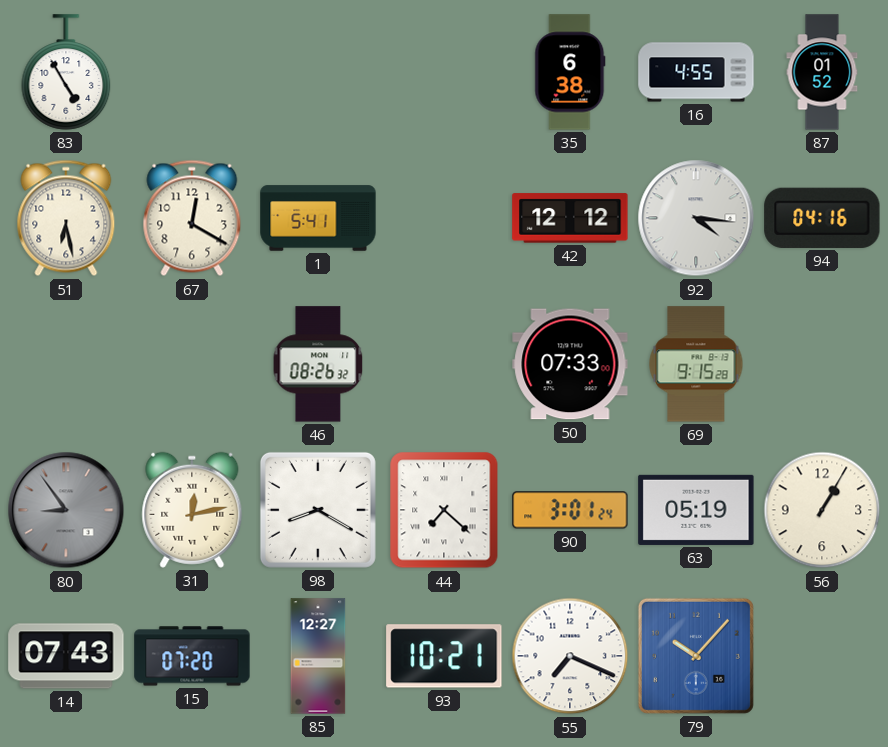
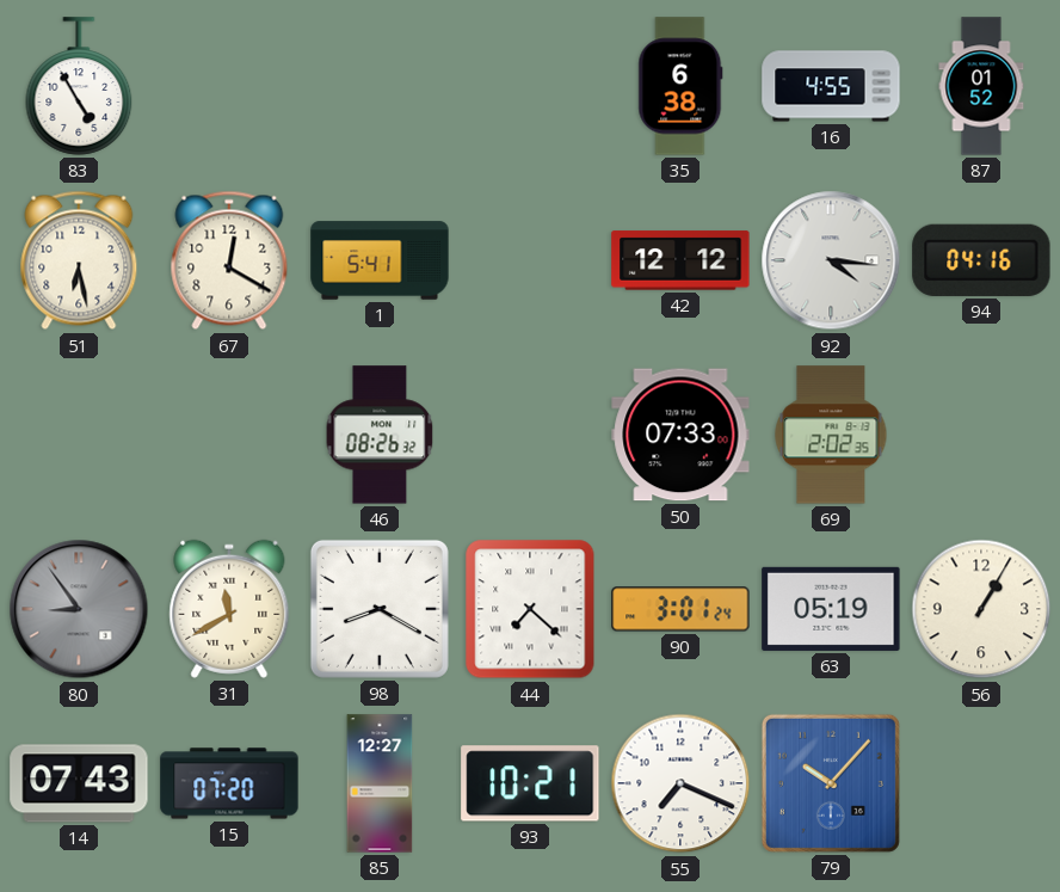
69: 9:15 -> 2:02 (831, 435)
31: 12:13 -> 11:40 (229, 609)
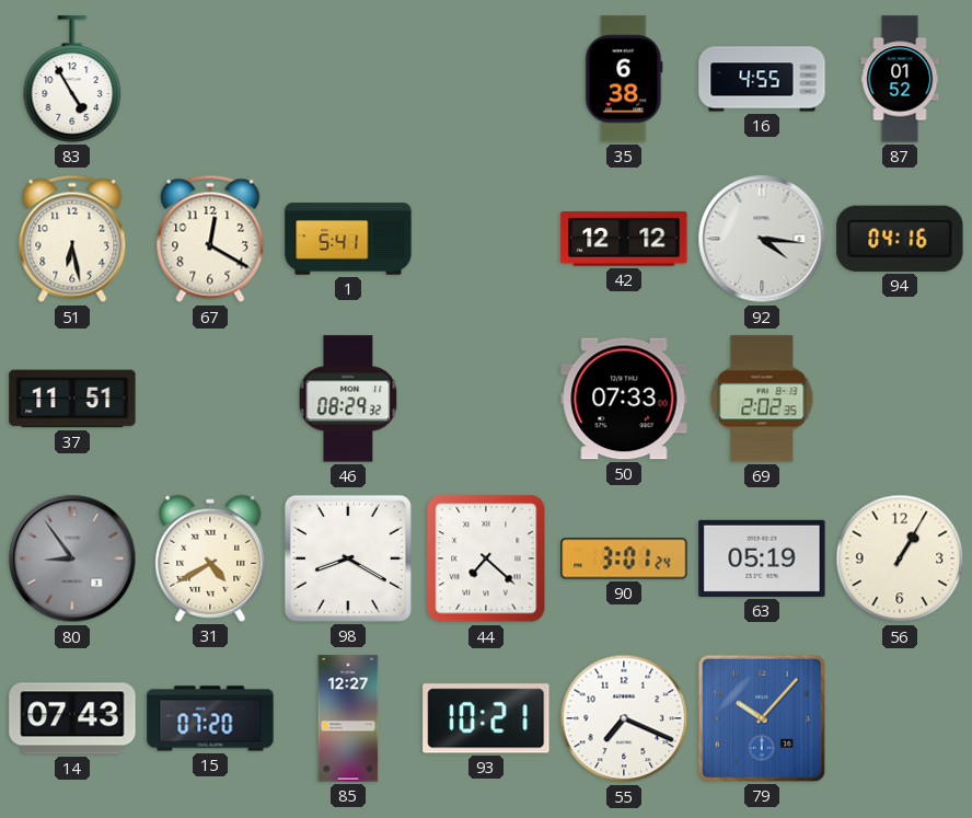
37: none -> 11:51 (72, 399)
46: 08:26 -> 08:29 (348, 399)
31: 11:40 -> 4:40 (210, 558)
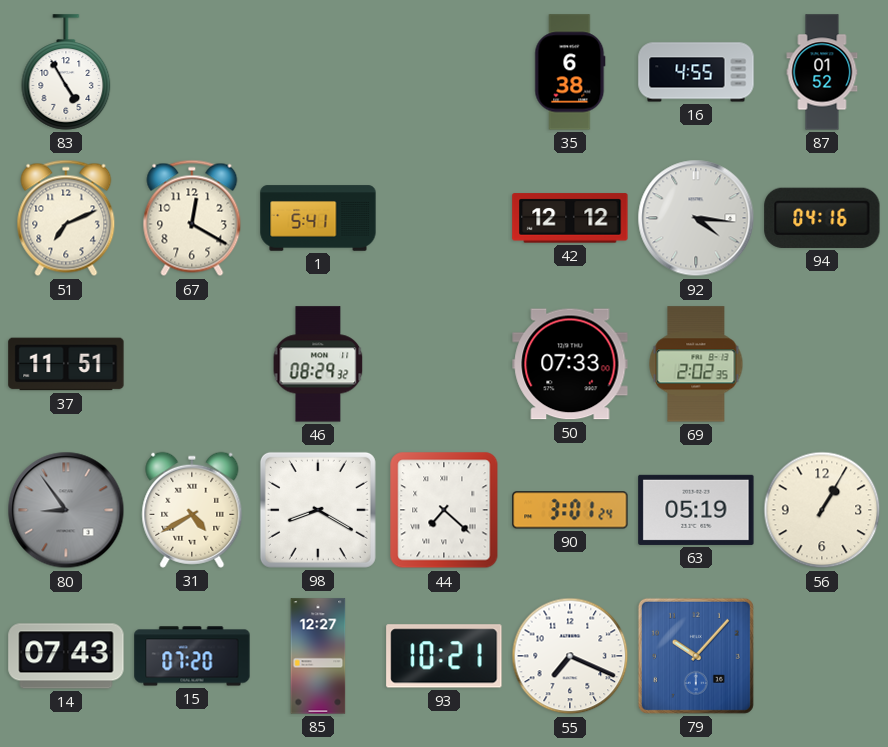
51: 6:28 -> 7:11 (66, 218)
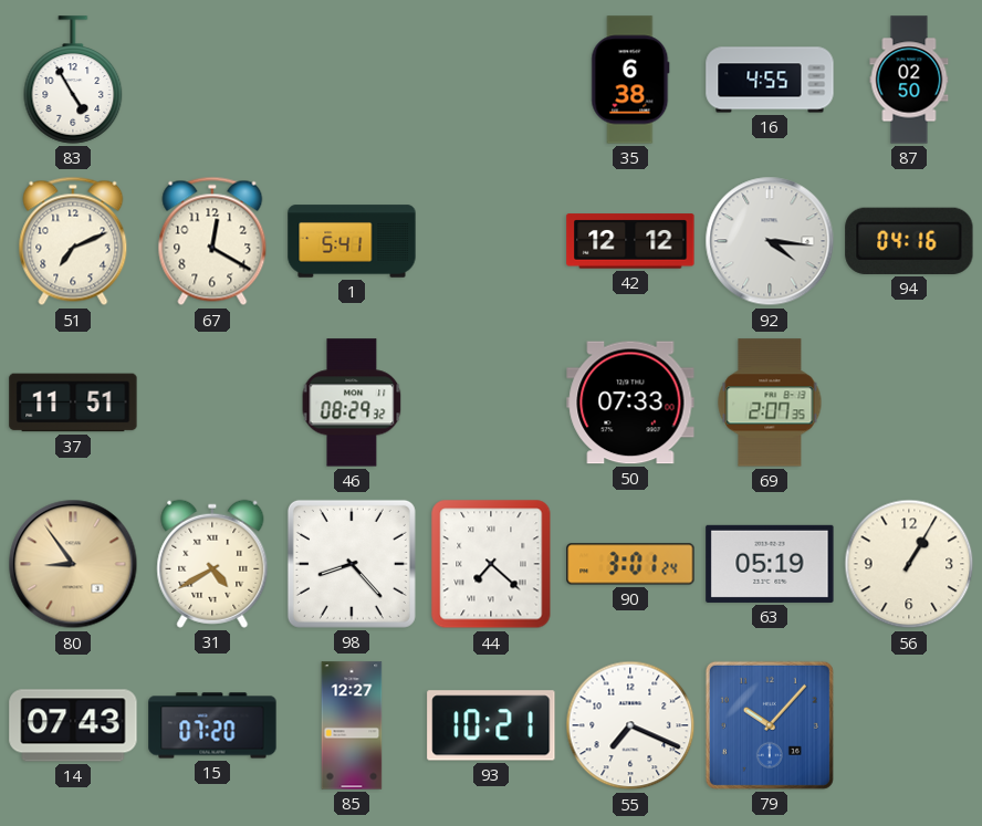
87: 01:52 -> 02:50 (909, 80)
69: 2:02 -> 2:07 (770, 402)
80 dial: grey -> champagne (73, 564)
98: 8:20 -> 8:23 (352, 564)
